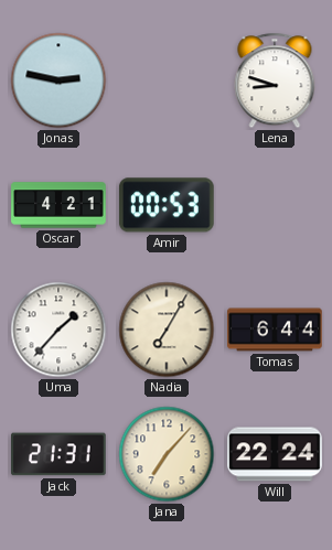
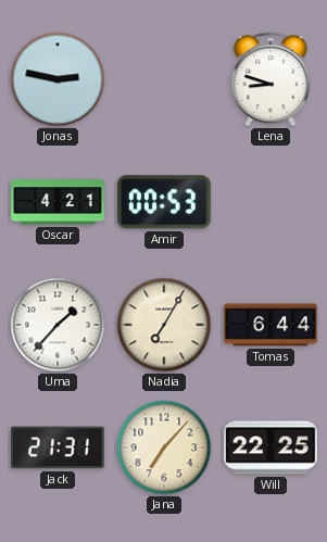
Will: 22:24 -> 22:25 (271, 448)
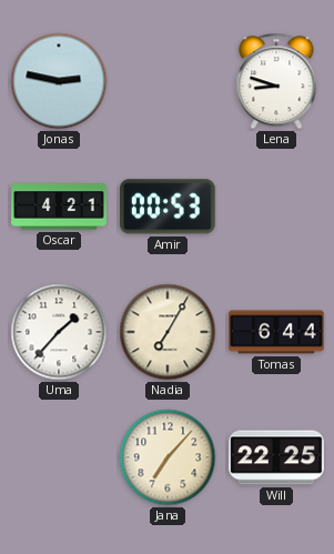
Jack: 21:31 -> none (59, 448)
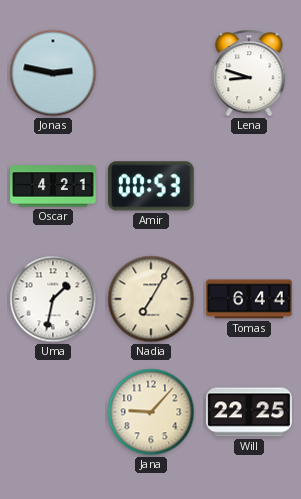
Uma: 1:37 -> 1:32 (53, 299)
Jana: 7:07 -> 9:07 (151, 412)
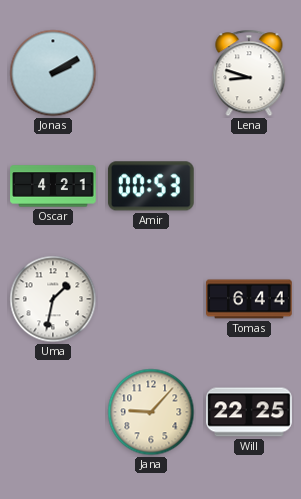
Jonas: 2:47 -> 2:10 (53, 73)
Nadia: 7:05 -> none (151, 299)
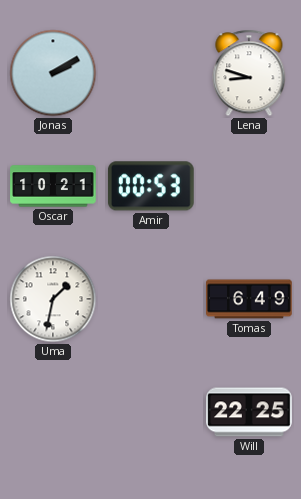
Oscar: 4:21 -> 10:21 (53, 186)
Tomas: 6:44 -> 6:49 (249, 299)
Jana: 9:07 -> none (151, 412)
